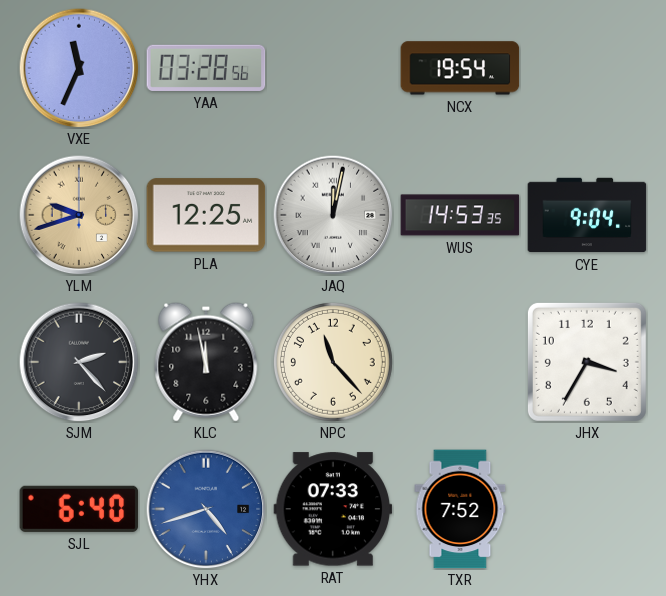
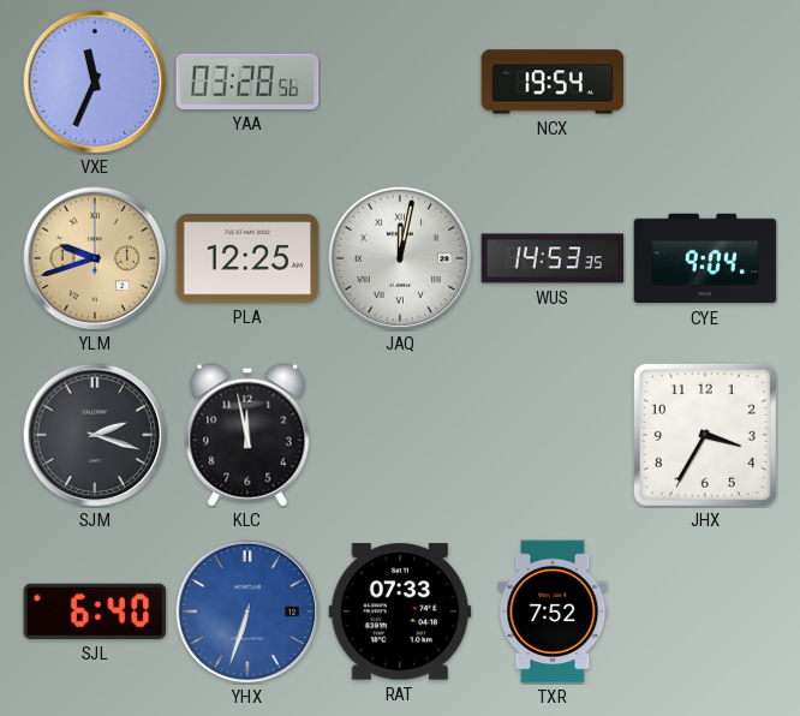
SJM: 2:23 -> 2:18 (95, 435)
NPC: 11:23 -> none (333, 362)
YHX: 4:42 -> 6:33 (247, 611)
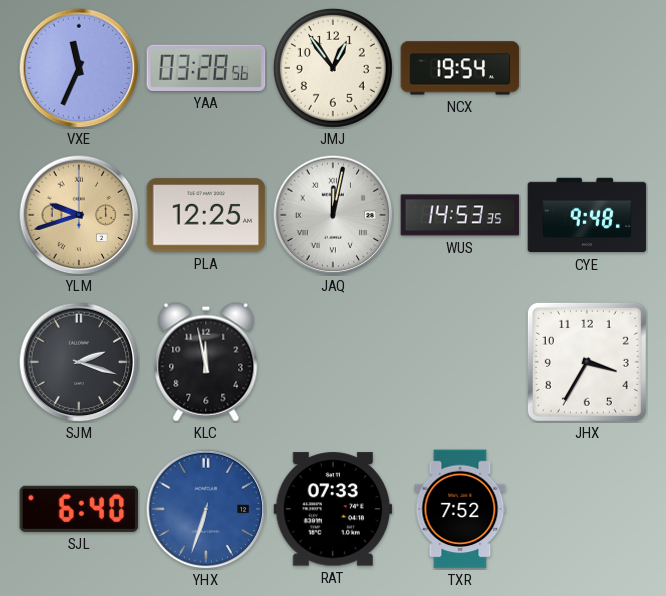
JMJ: none -> 12:54 (333, 68)
CYE: 9:04 -> 9:48 (587, 215)
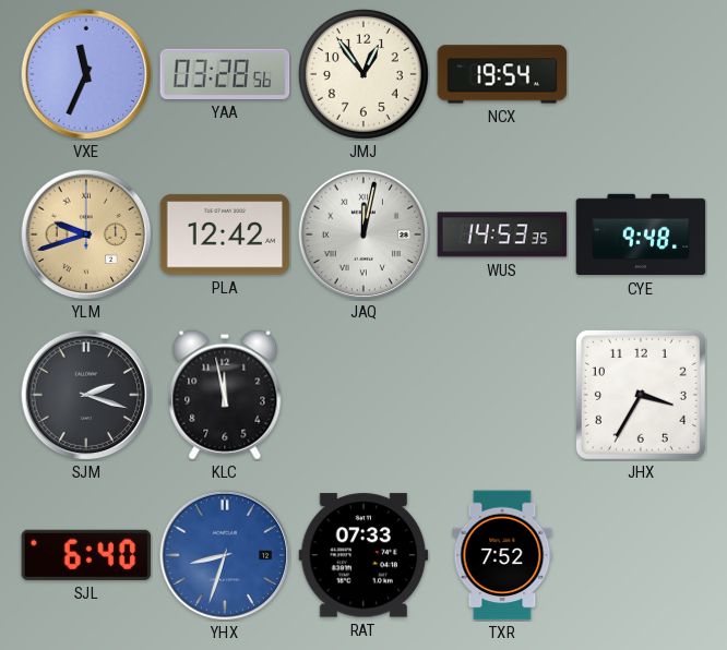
PLA: 12:25 -> 12:42 (225, 234)
YHX: 6:33 -> 8:33 (225, 555)
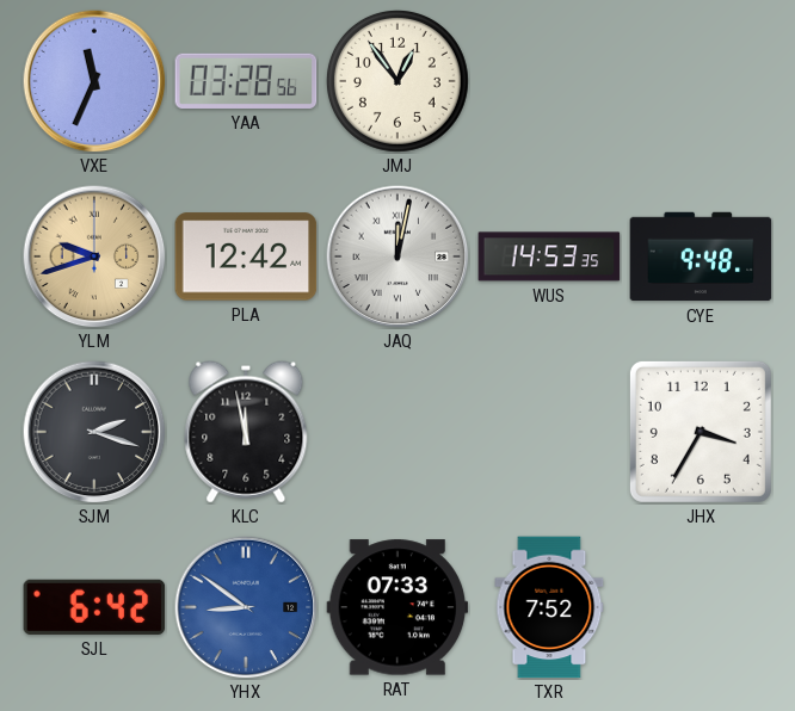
NCX: 19:54 -> none (502, 74)
SJL: 6:40 -> 6:42 (94, 607)
YHX: 8:33 -> 8:51 (246, 607)
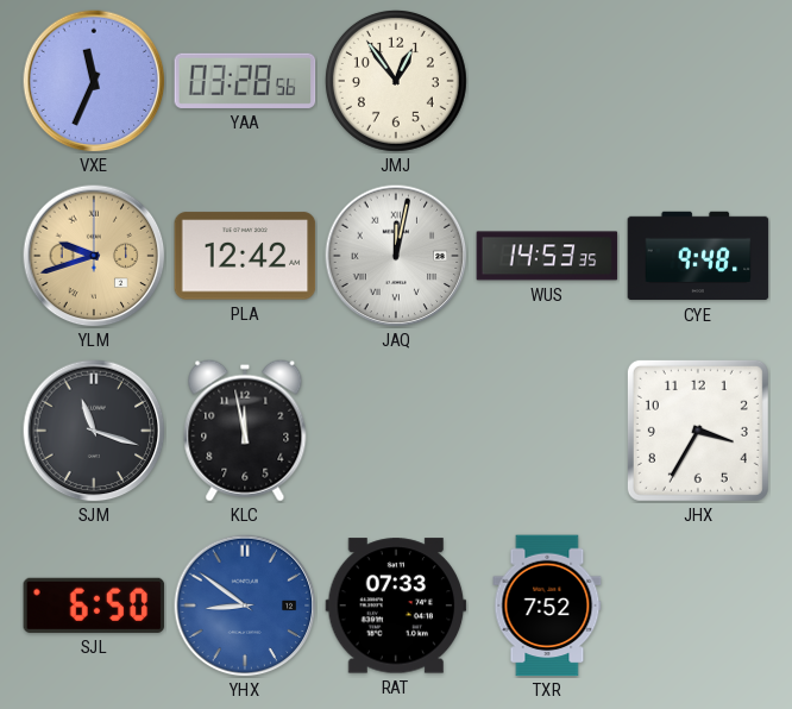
SJM: 2:18 -> 11:18 (94, 431)
SJL: 6:42 -> 6:50 (94, 606)
